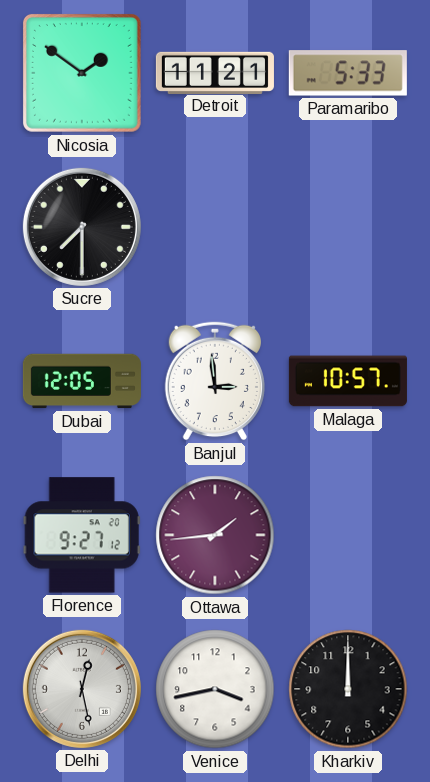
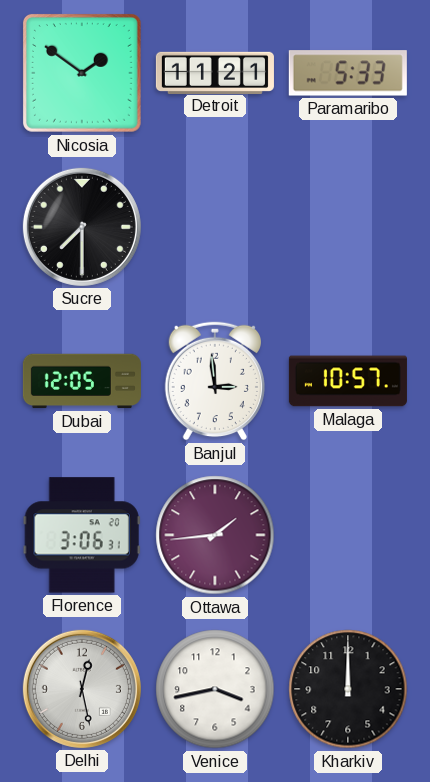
Florence: 9:27 -> 3:06 (82, 535)
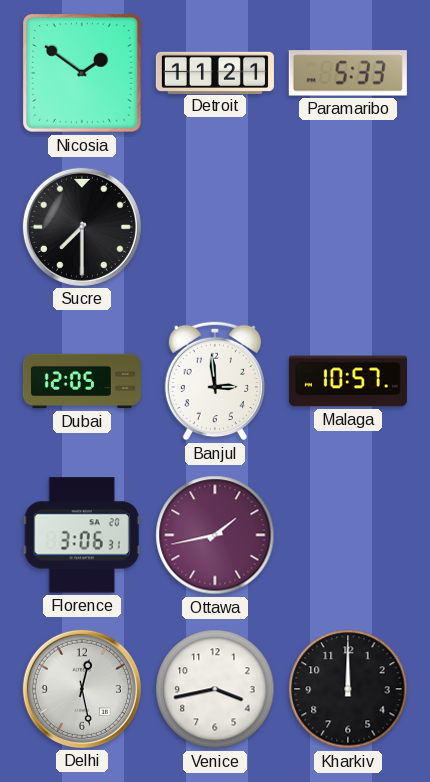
Ottawa: 1:44 -> 1:43 (215, 535)
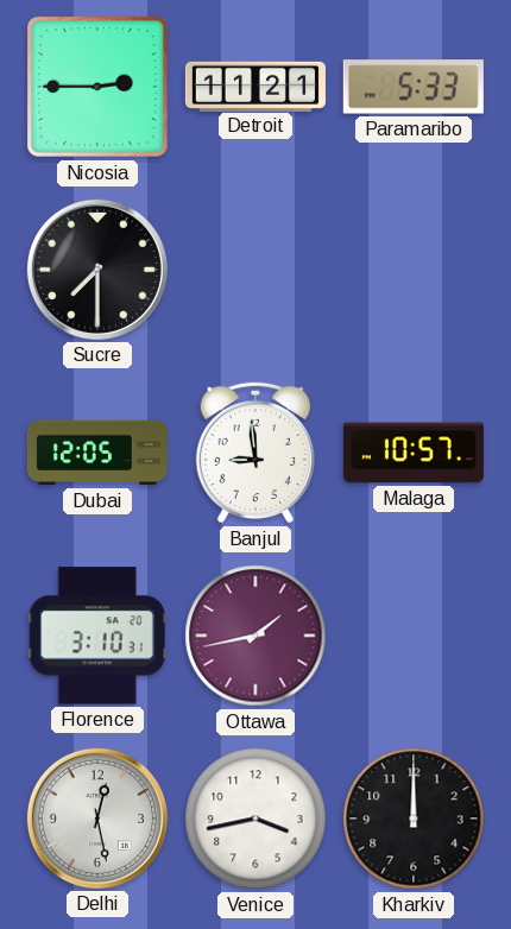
Nicosia: 1:51 -> 2:45 (97, 87)
Banjul: 2:59 -> 8:59 (255, 453)
Florence: 3:06 -> 3:10 (97, 636)
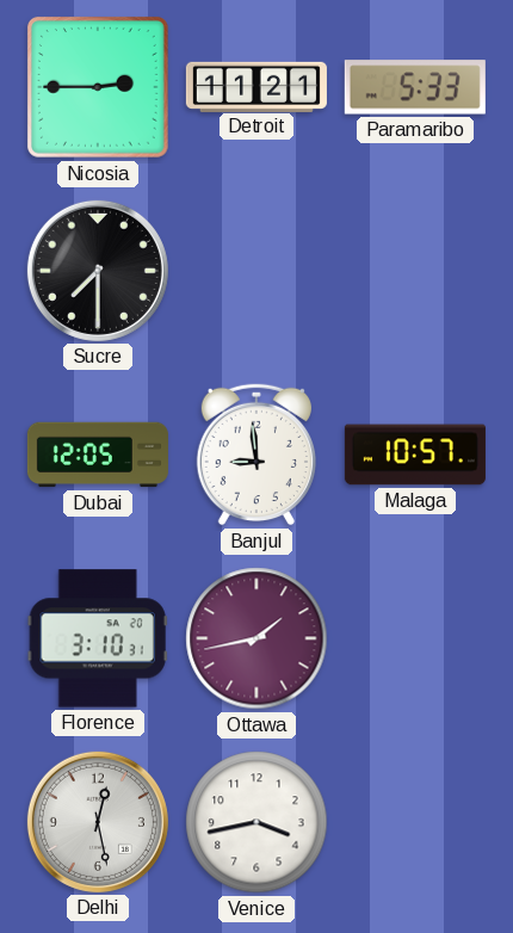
Kharkiv: 12:00 -> none (414, 819)
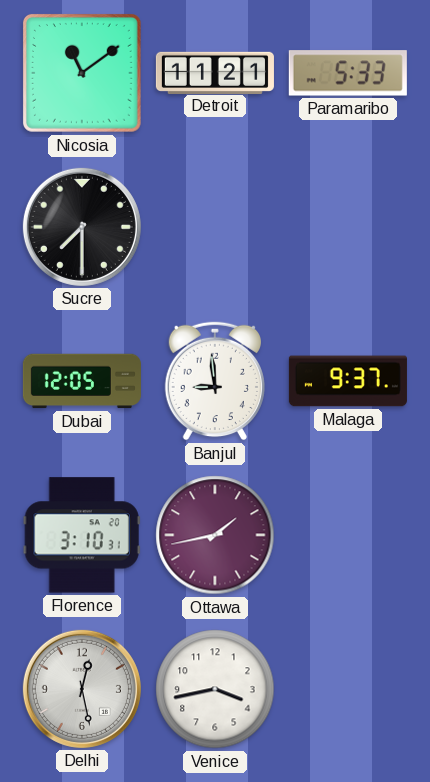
Nicosia: 2:45 -> 11:09 (82, 73)
Malaga: 10:57 -> 9:37 (348, 381)
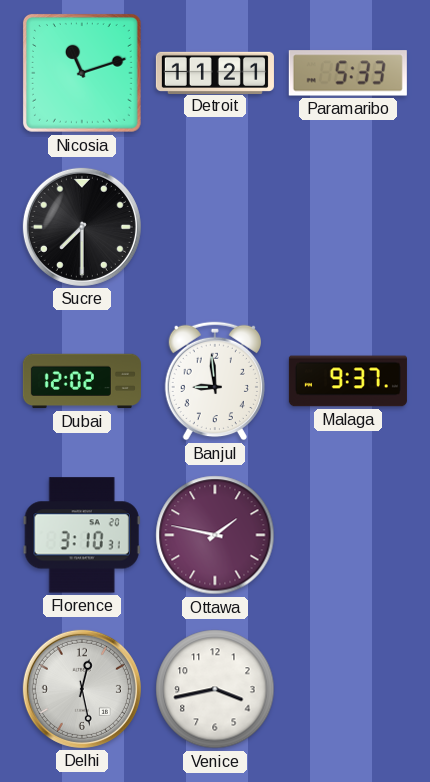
Nicosia: 11:09 -> 11:12 (82, 73)
Dubai: 12:05 -> 12:02 (82, 381)
Ottawa: 1:43 -> 1:47 (215, 535)
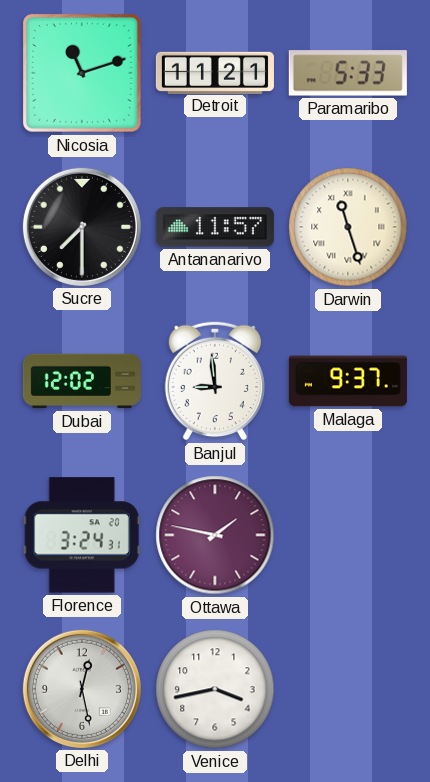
Antananarivo: none -> 11:57 (215, 227)
Darwin: none -> 11:27 (348, 227)
Florence: 3:10 -> 3:24 (82, 535)
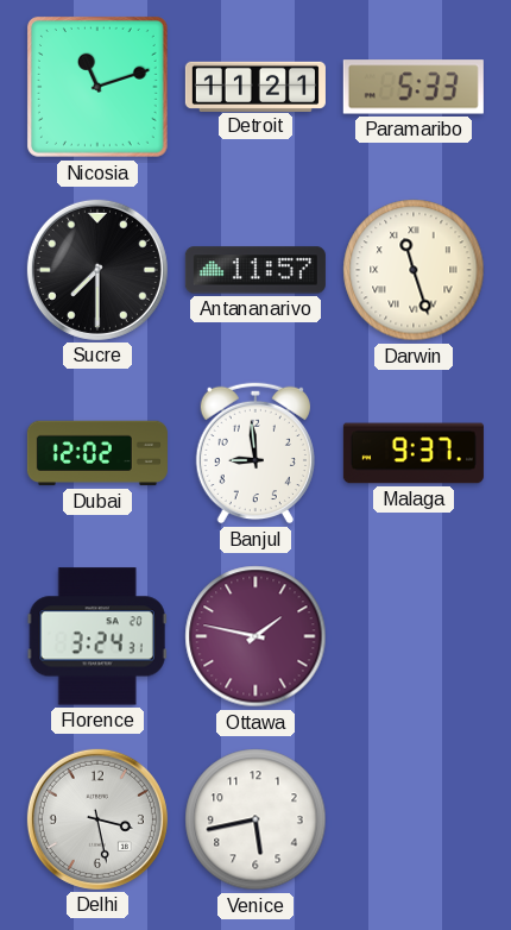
Delhi: 12:28 -> 3:28 (97, 819)
Venice: 3:43 -> 5:43 (255, 819)
